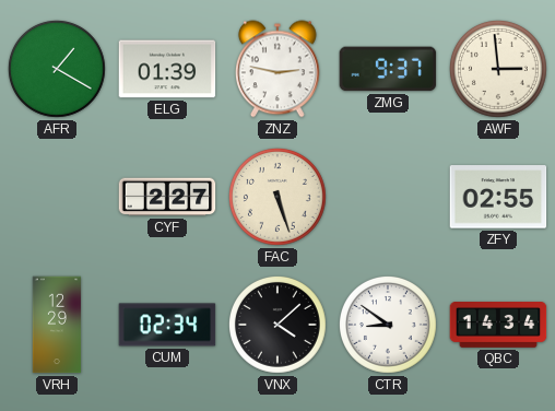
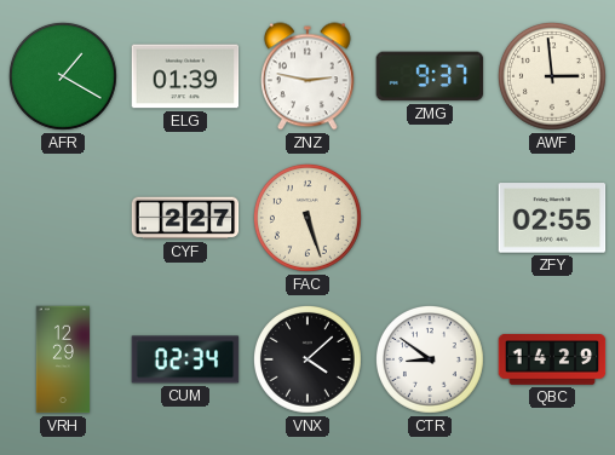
QBC: 14:34 -> 14:29 (552, 361)
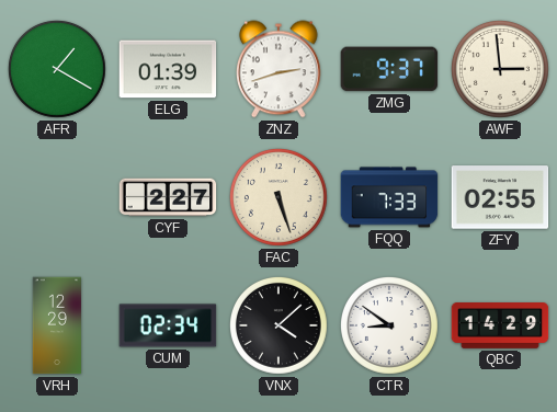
ZNZ: 2:47 -> 2:42 (280, 69)
FQQ: none -> 7:33 (389, 197)
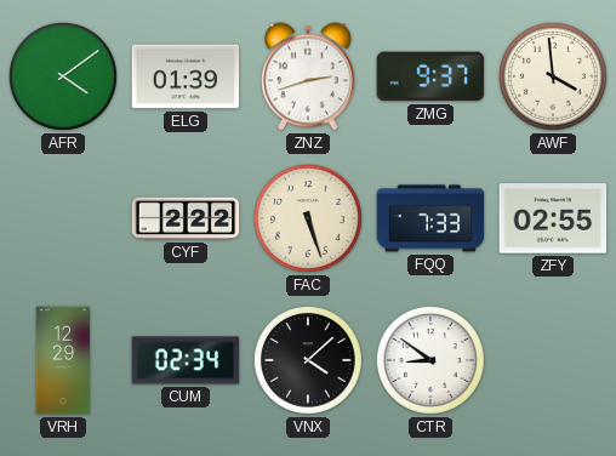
AFR: 1:20 -> 4:09 (63, 76)
AWF: 2:59 -> 3:59 (553, 76)
CYF: 2:27 -> 2:22 (186, 218)
QBC: 14:29 -> none (500, 327)
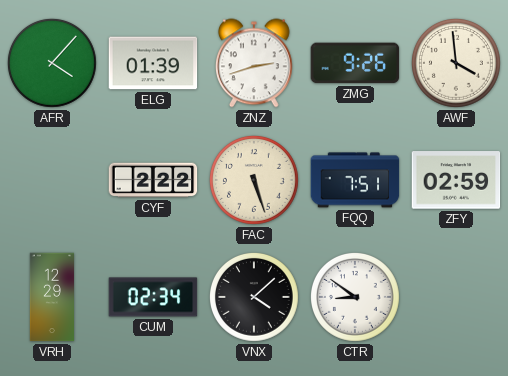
AFR: 4:09 -> 4:07 (52, 63)
ZMG: 9:37 -> 9:26 (355, 63)
FQQ: 7:33 -> 7:51 (355, 180)
ZFY: 02:55 -> 02:59 (456, 180)
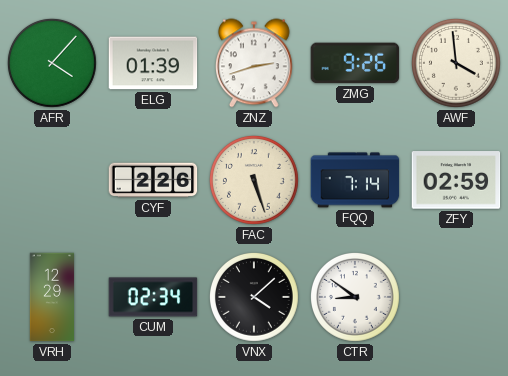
CYF: 2:22 -> 2:26 (153, 180)
FQQ: 7:51 -> 7:14 (355, 180)
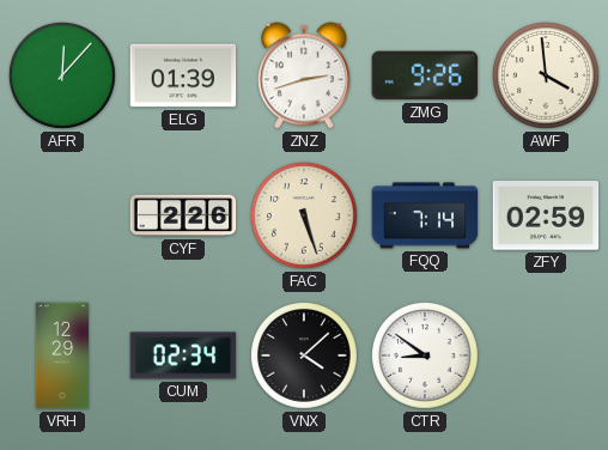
AFR: 4:07 -> 12:07 (62, 75)
